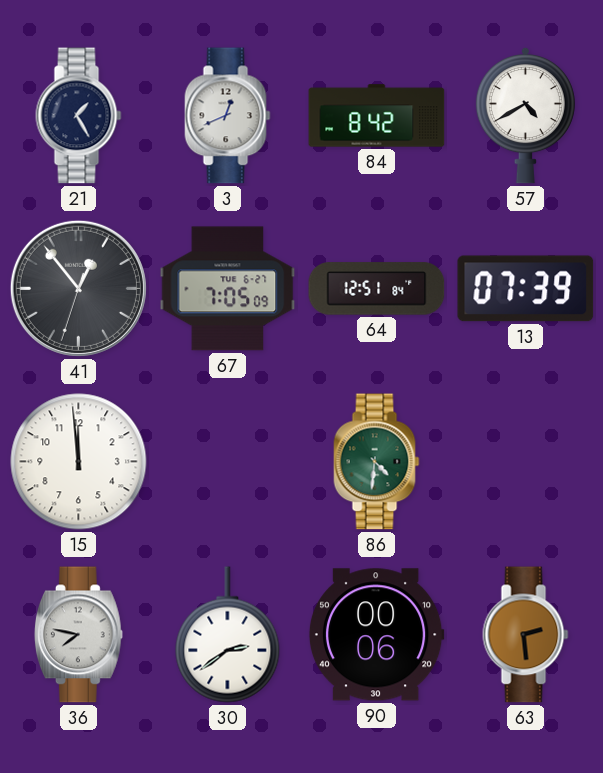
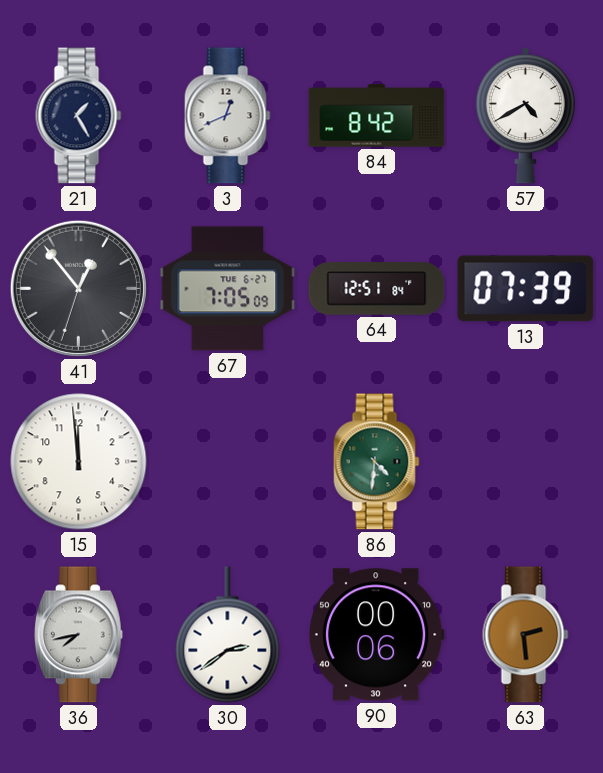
36: 7:47 -> 7:43 (78, 635)
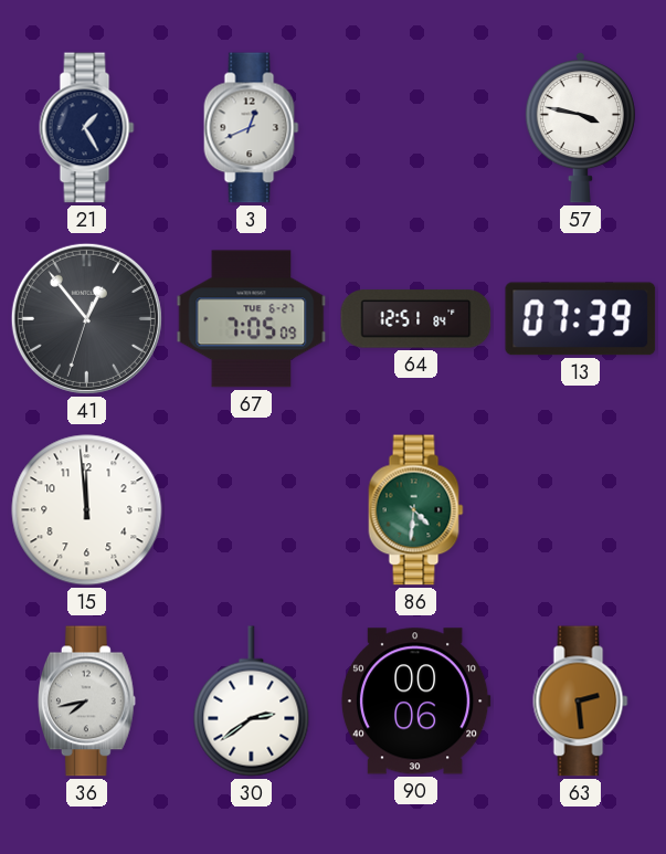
84: 8:42 -> none (377, 116)
57: 4:40 -> 3:47 (580, 127)
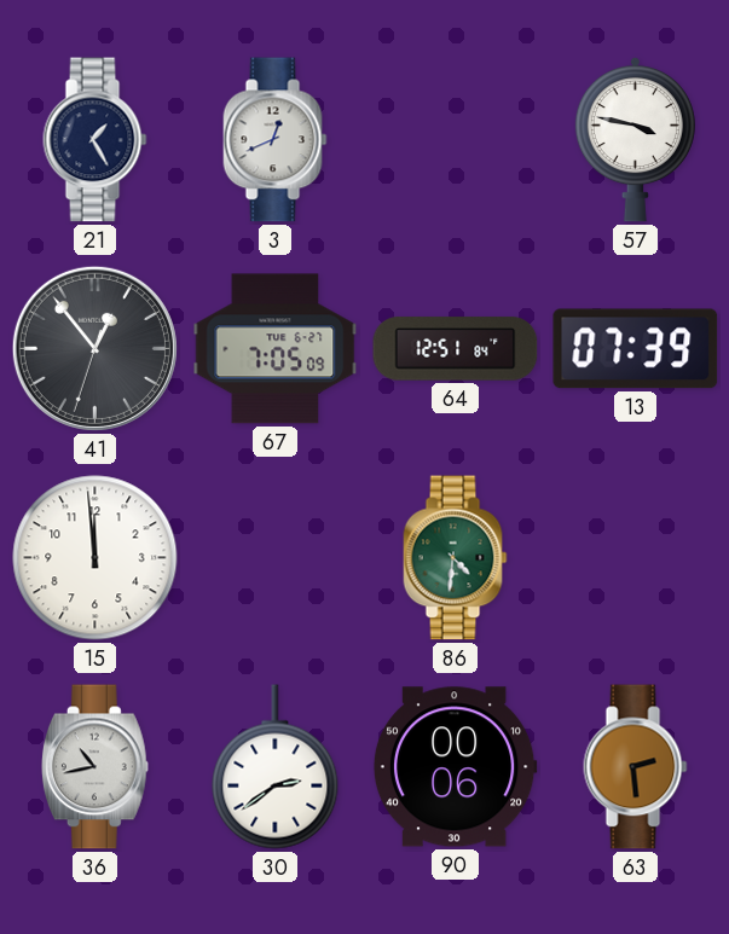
36: 7:43 -> 10:43 (94, 767)
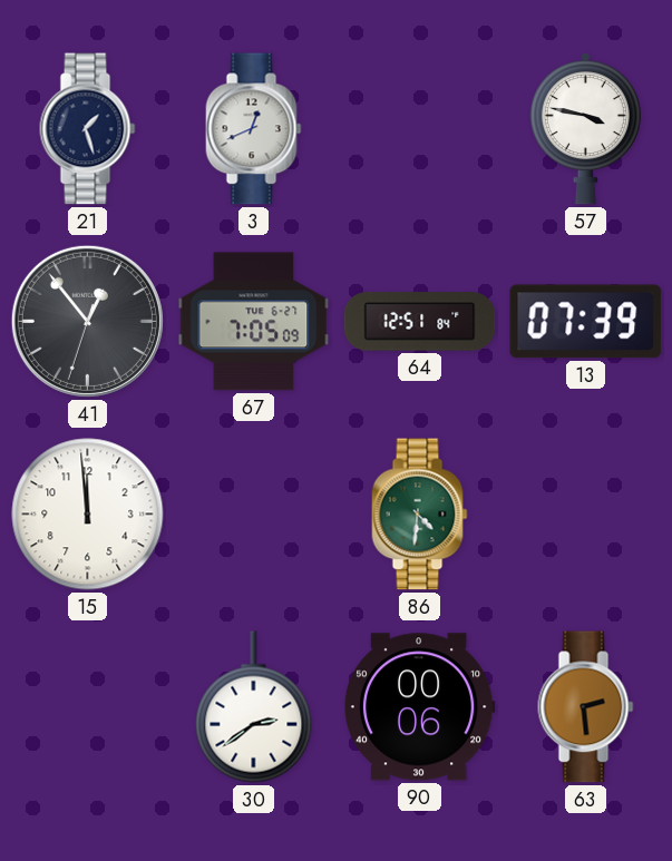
21: 1:25 -> 1:27 (88, 129)
36: 10:43 -> none (94, 767)
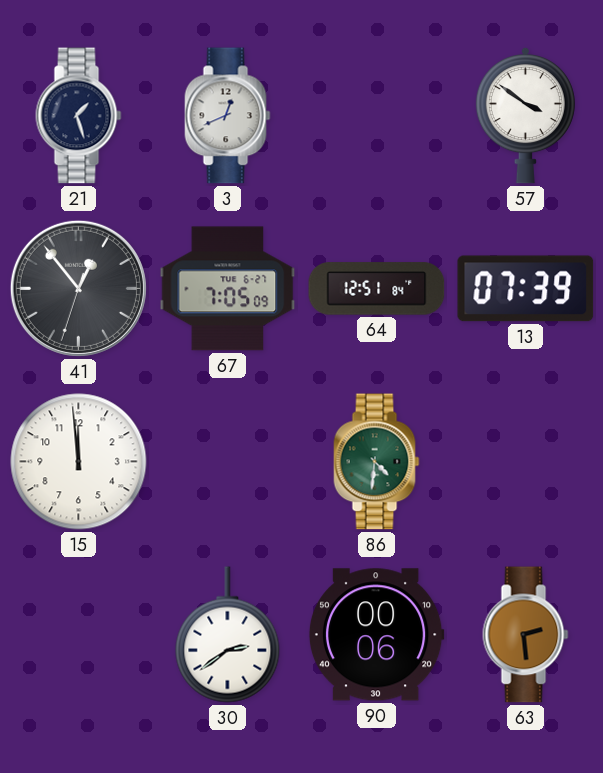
57: 3:47 -> 3:51 (525, 115)
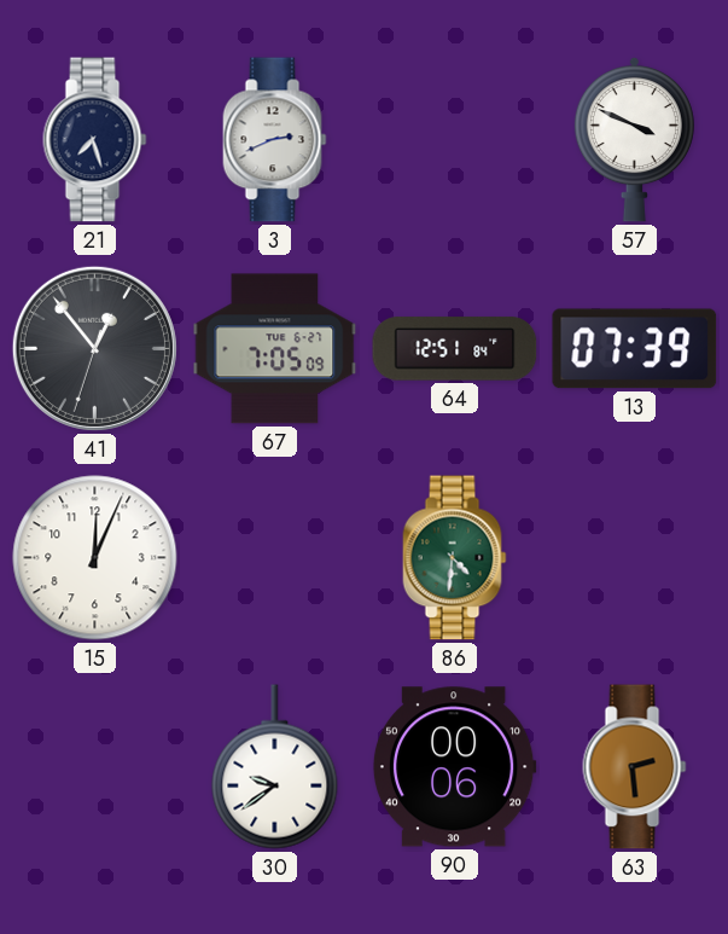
21: 1:27 -> 7:27 (95, 140)
3: 12:41 -> 2:41 (275, 140)
57: 3:51 -> 3:49 (634, 139)
15: 11:59 -> 12:04 (95, 558)
30: 2:39 -> 9:39 (275, 767)
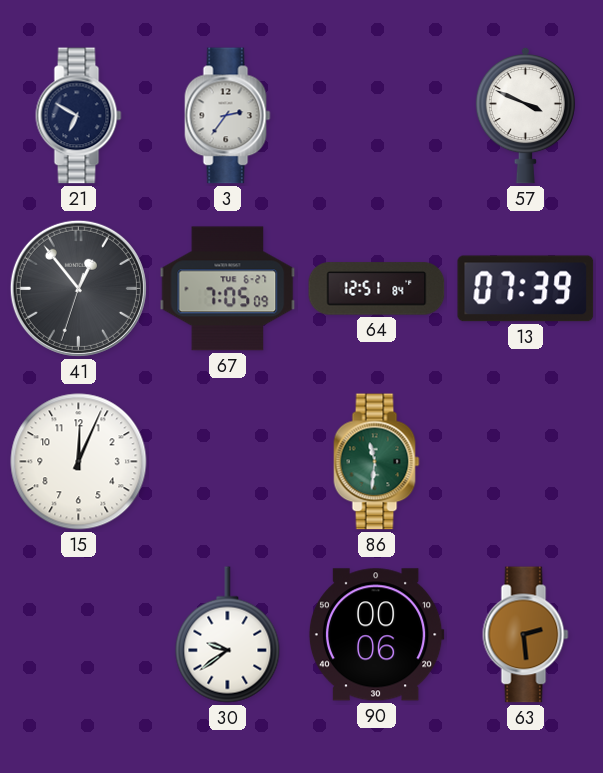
21: 7:27 -> 6:50 (79, 116)
3: 2:41 -> 2:36 (228, 116)
86: 4:31 -> 11:31 (377, 462)
